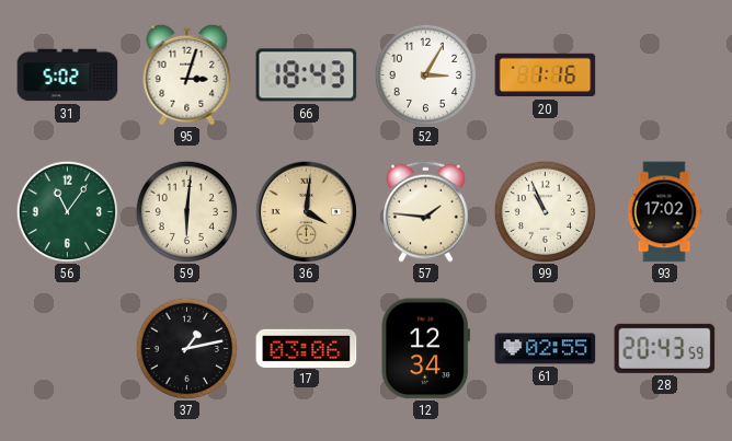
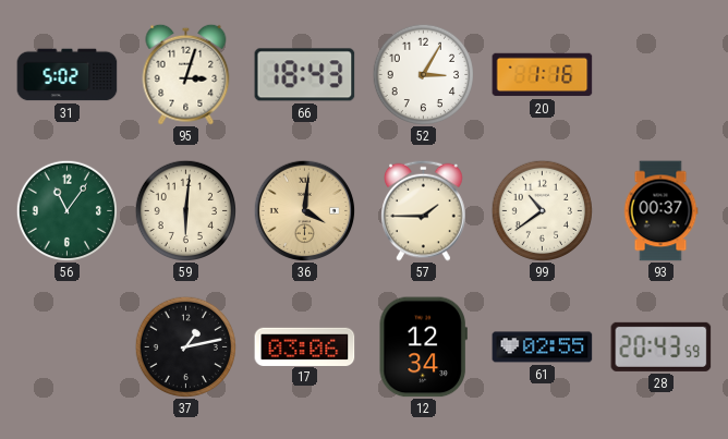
57: 1:46 -> 1:45 (424, 210)
99: 10:56 -> 10:39 (542, 210)
93: 17:02 -> 00:37 (660, 211)
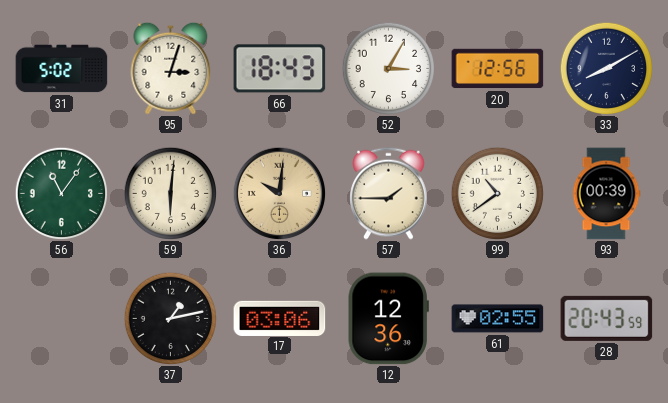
20: 1:16 -> 12:56 (498, 69)
33: none -> 8:10 (606, 68)
36: 4:01 -> 10:01 (279, 193)
93: 00:37 -> 00:39 (606, 194)
12: 12:34 -> 12:36 (388, 319)
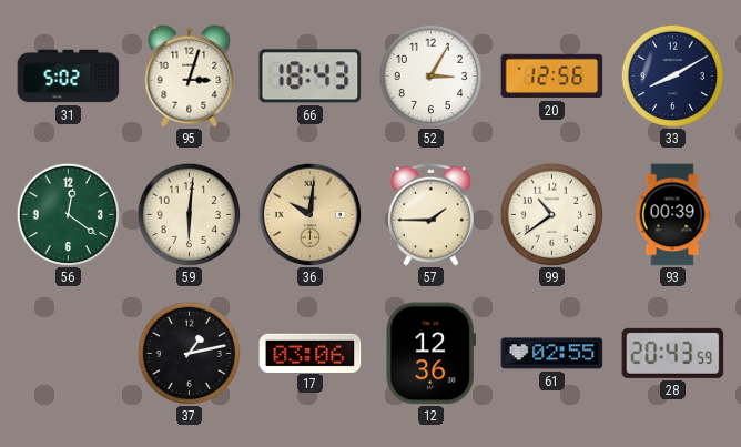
56: 11:06 -> 12:21 (68, 214)
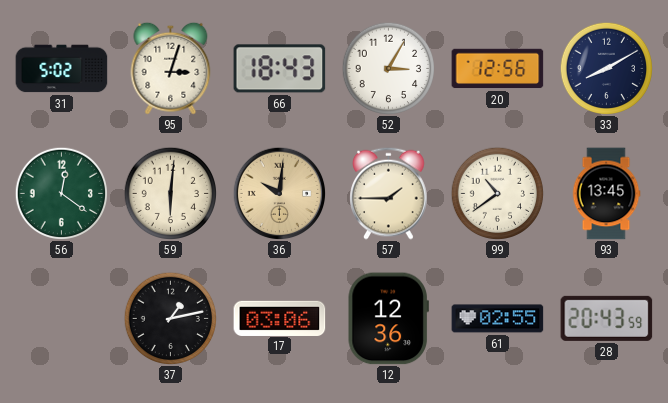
93: 00:39 -> 13:45 (606, 194)
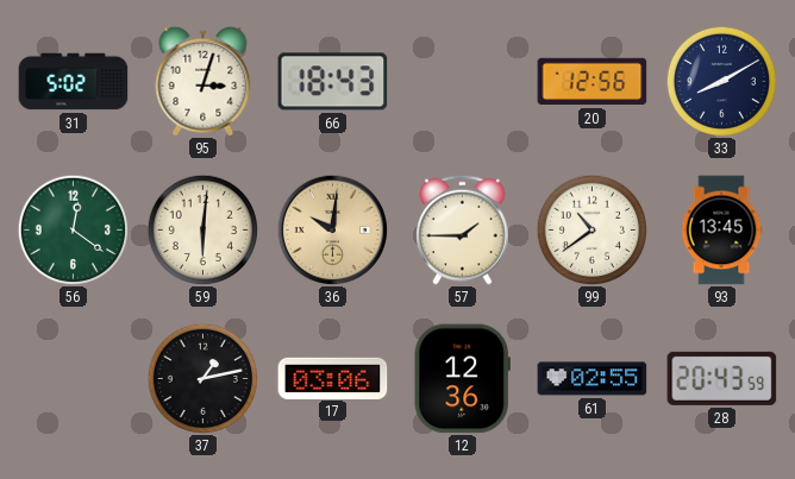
52: 3:05 -> none (388, 68)
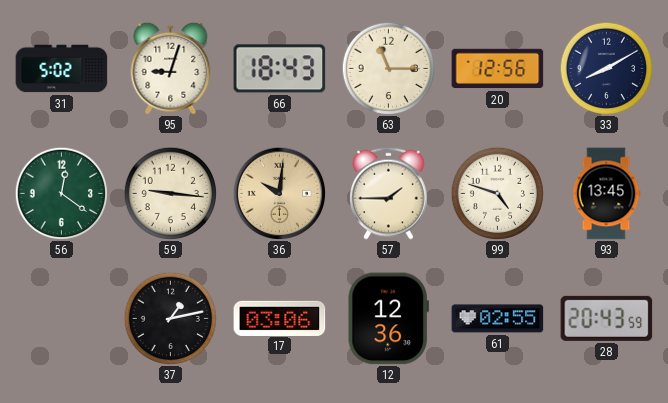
95: 3:03 -> 9:03 (171, 68)
63: none -> 11:15 (388, 68)
59: 6:01 -> 9:16 (170, 193)
99: 10:39 -> 4:48 (497, 193)
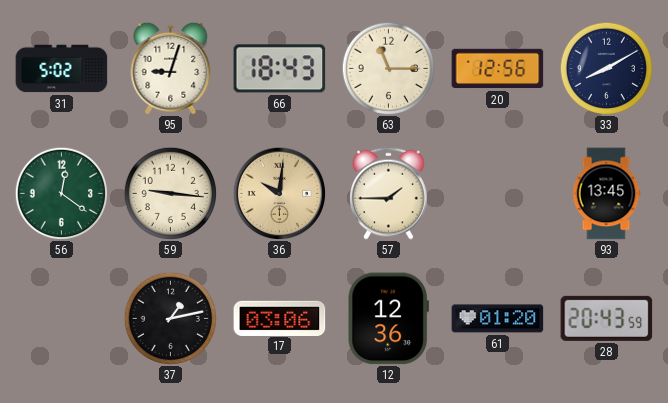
99: 4:48 -> none (497, 193)
61: 02:55 -> 01:20 (498, 319)
